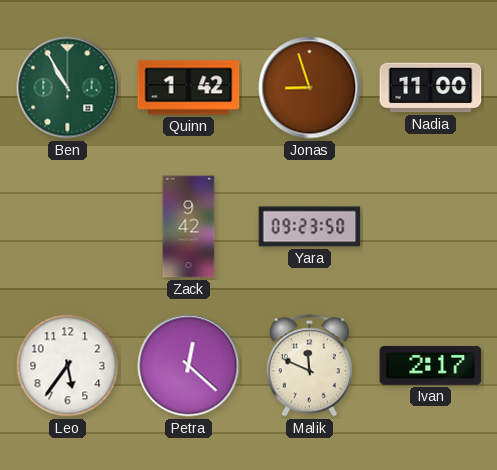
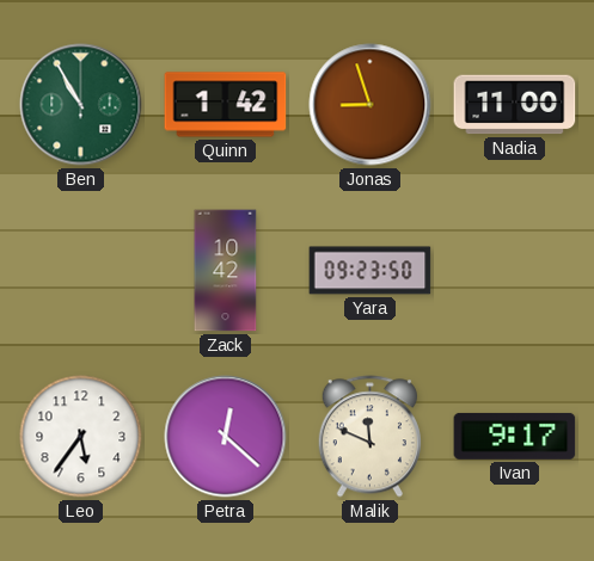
Zack: 9:42 -> 10:42 (226, 271)
Ivan: 2:17 -> 9:17 (515, 436)
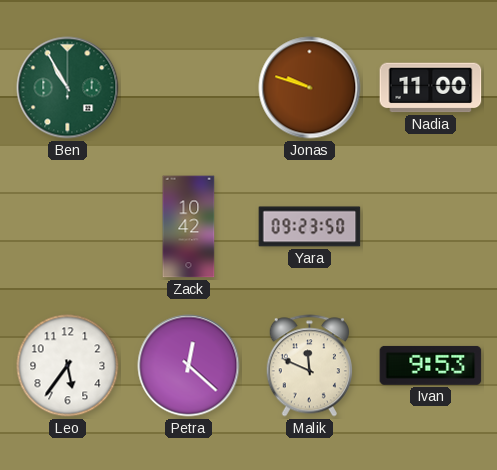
Quinn: 1:42 -> none (226, 105)
Jonas: 8:57 -> 9:48 (310, 88)
Ivan: 9:17 -> 9:53 (431, 365)
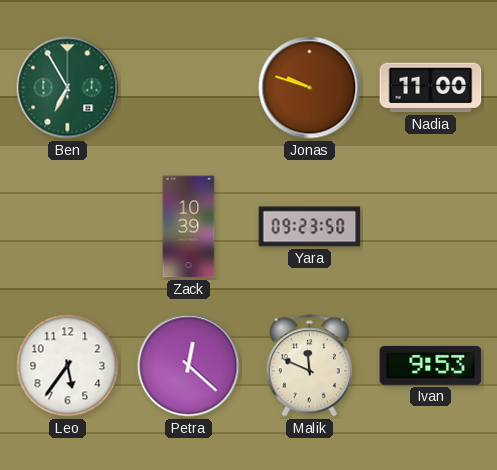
Ben: 10:55 -> 6:55 (68, 88)
Zack: 10:42 -> 10:39 (189, 227)
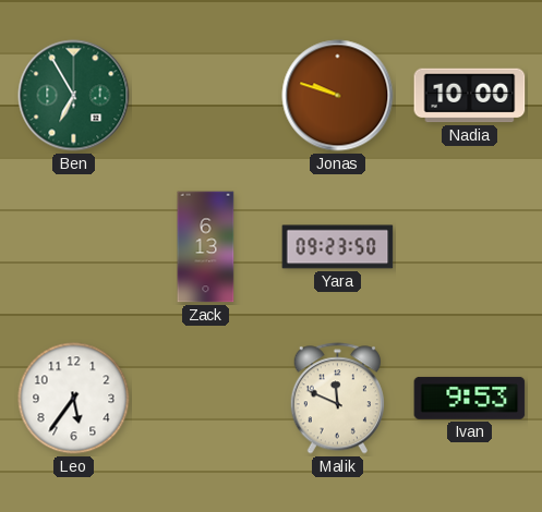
Nadia: 11:00 -> 10:00 (470, 96)
Zack: 10:39 -> 6:13 (206, 247)
Petra: 12:22 -> none (189, 366)
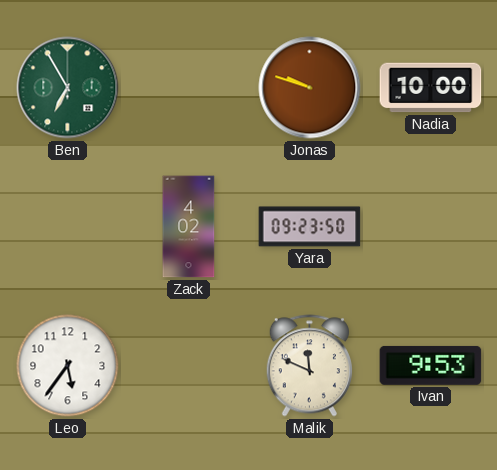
Zack: 6:13 -> 4:02 (189, 227)
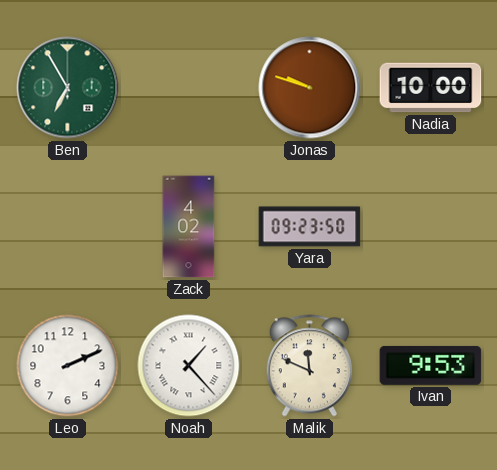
Leo: 5:36 -> 2:11 (68, 366)
Noah: none -> 1:23 (189, 366)
